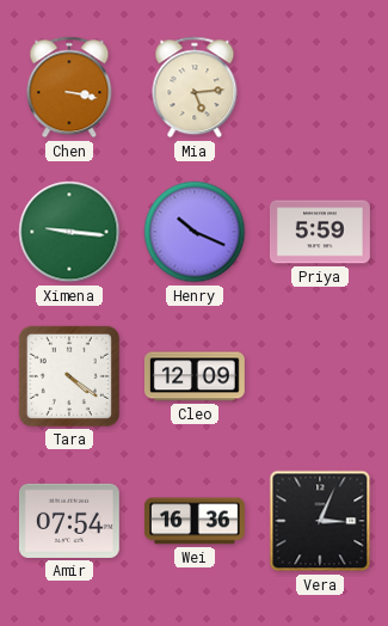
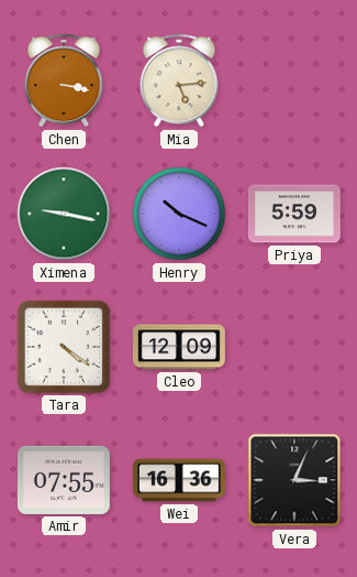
Ximena: 9:16 -> 9:17 (64, 214)
Amir: 07:54 -> 07:55 (64, 480)
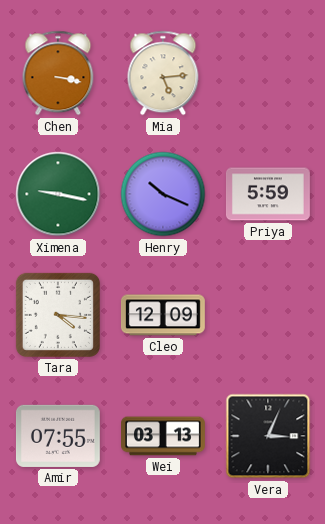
Tara: 4:21 -> 4:16 (58, 315)
Wei: 16:36 -> 03:13 (164, 436)
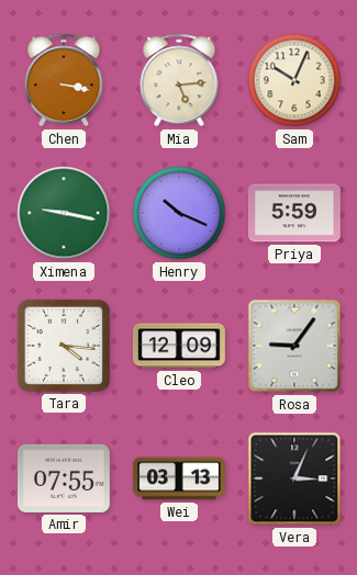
Sam: none -> 10:04 (294, 80)
Rosa: none -> 9:06 (294, 346)
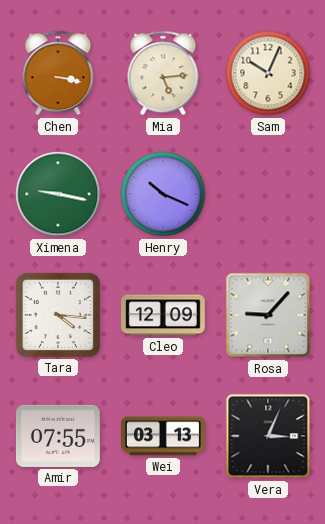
Priya: 5:59 -> none (294, 213)
Rosa: 9:06 -> 9:07 (268, 315)
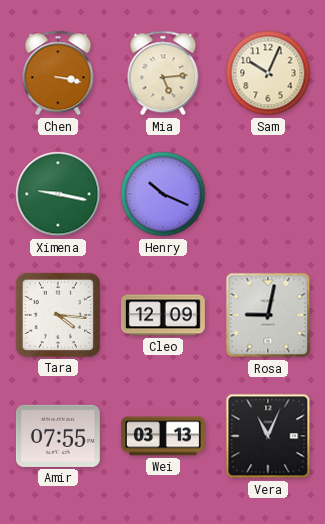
Rosa: 9:07 -> 9:02 (268, 315)
Vera: 3:04 -> 11:04 (268, 436)
